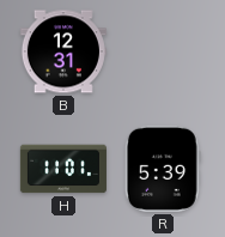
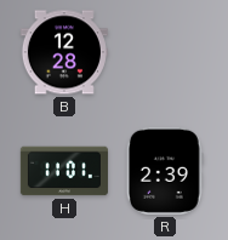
B: 12:31 -> 12:28 (64, 52)
R: 5:39 -> 2:39 (165, 171)
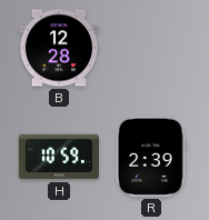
H: 11:01 -> 10:59 (59, 157)
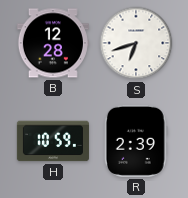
S: none -> 6:42 (136, 43)
